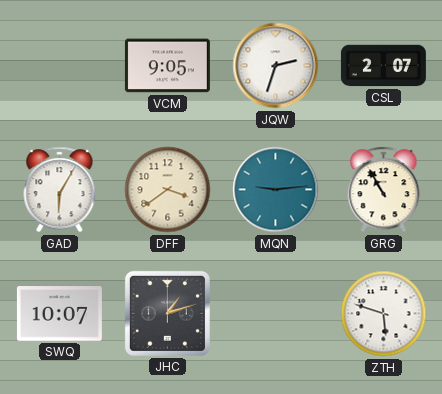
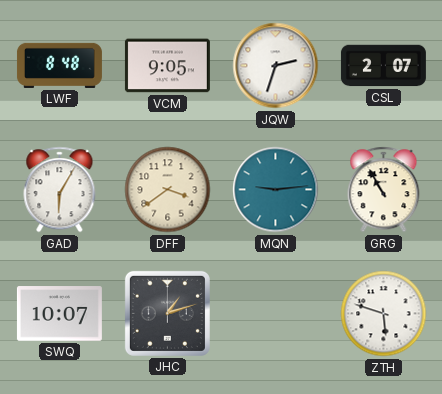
LWF: none -> 8:48 (59, 65)
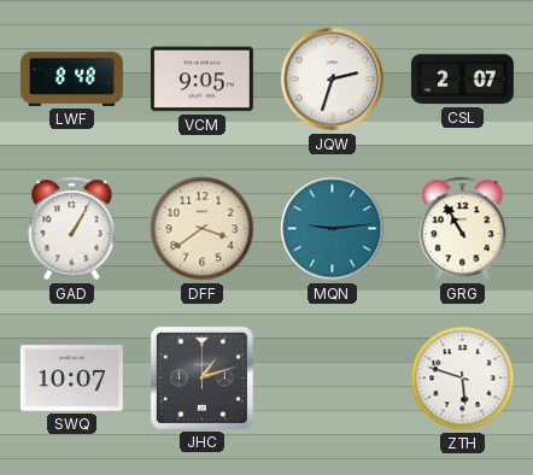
GAD: 6:05 -> 1:05 (72, 229)
